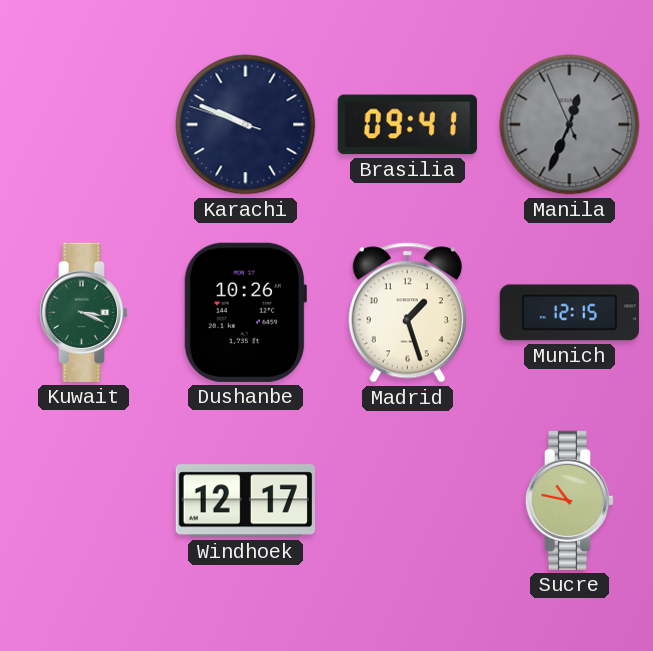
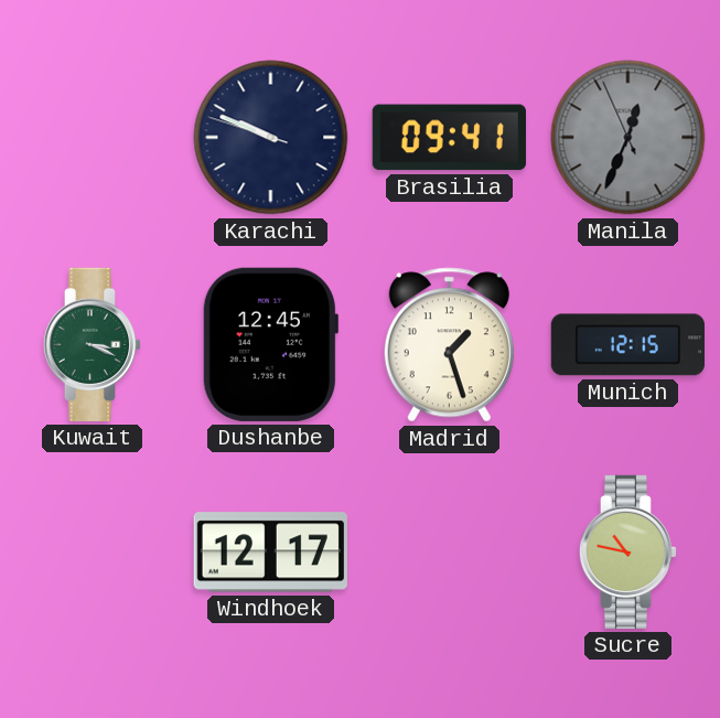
Dushanbe: 10:26 -> 12:45 (270, 344)
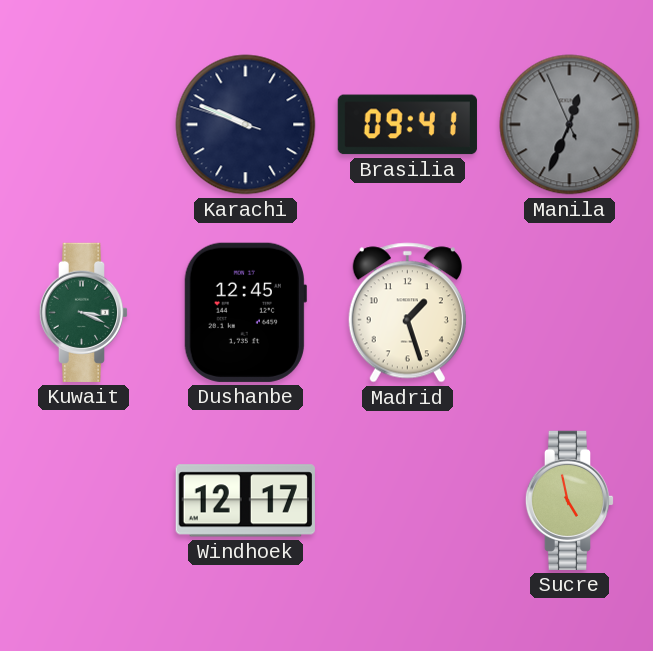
Munich: 12:15 -> none (627, 345)
Sucre: 10:47 -> 4:58 (570, 500)
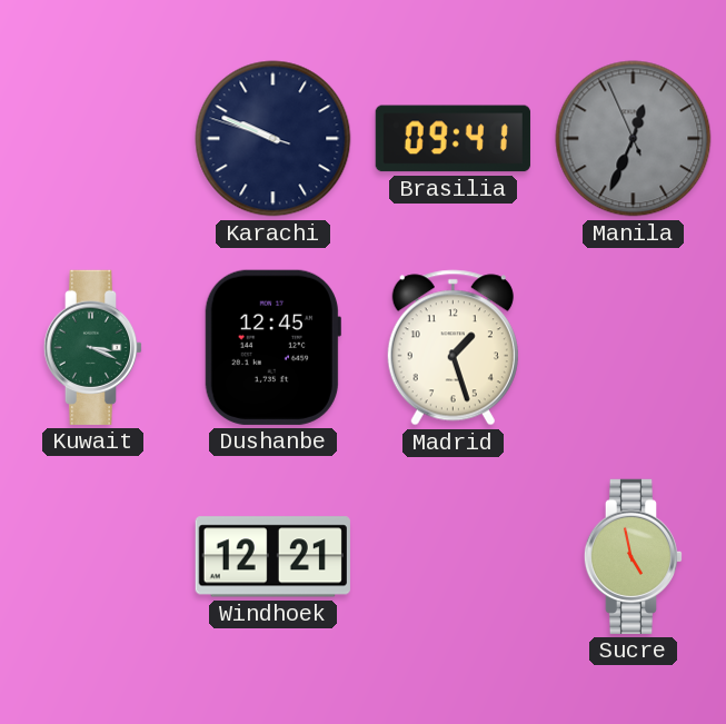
Windhoek: 12:17 -> 12:21 (272, 557)
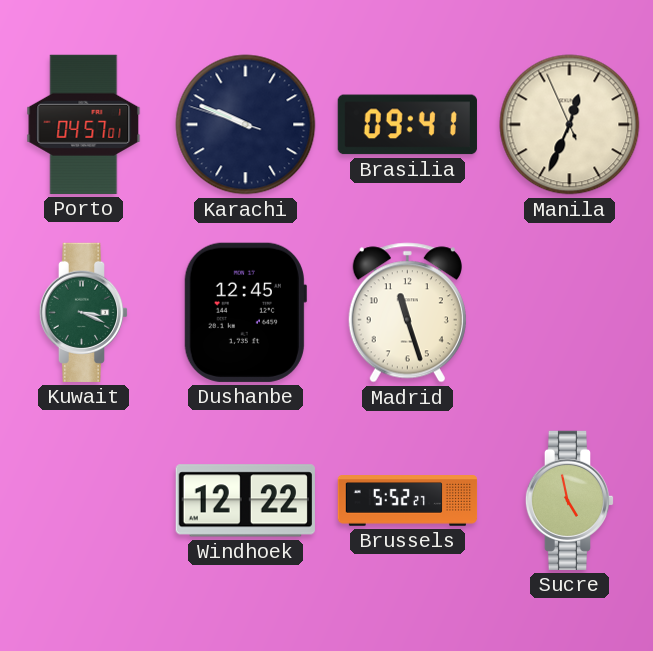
Porto: none -> 04:57 (84, 124)
Manila dial: grey -> cream (570, 125)
Madrid: 1:27 -> 11:27 (407, 313)
Windhoek: 12:21 -> 12:22 (245, 501)
Brussels: none -> 5:52 (408, 501)
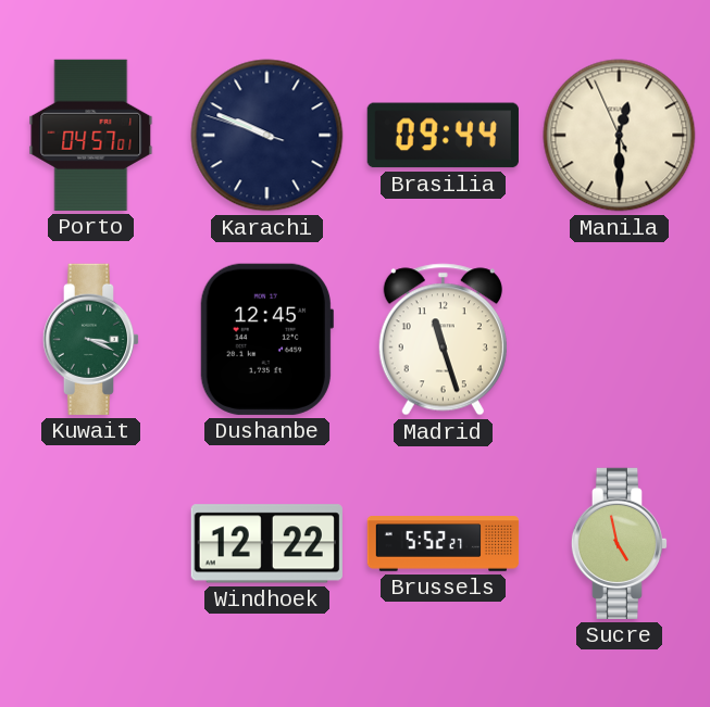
Brasilia: 09:41 -> 09:44 (443, 136)
Manila: 12:33 -> 12:29 (620, 136)
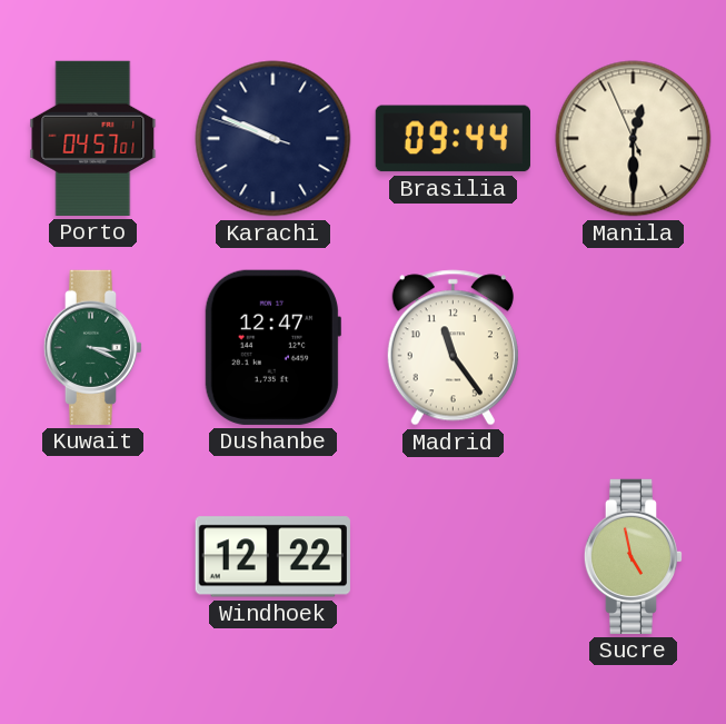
Dushanbe: 12:45 -> 12:47 (272, 347)
Madrid: 11:27 -> 11:24 (452, 348)
Brussels: 5:52 -> none (444, 544)
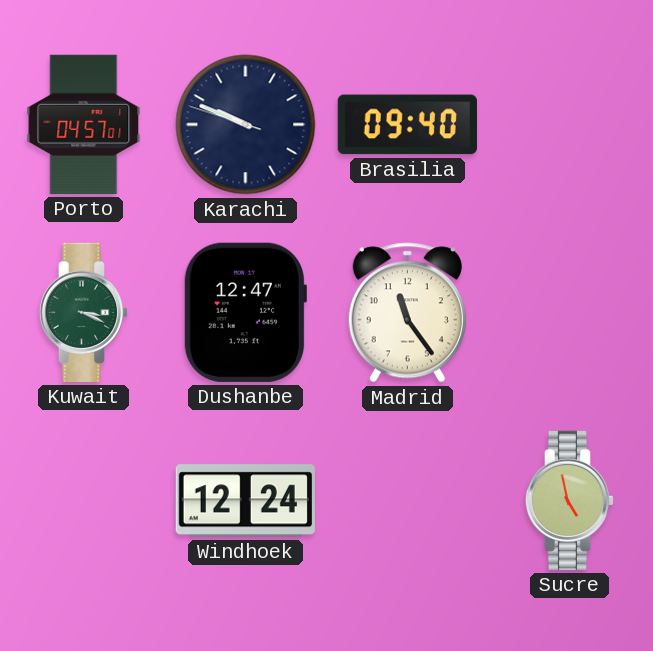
Brasilia: 09:44 -> 09:40 (407, 125)
Manila: 12:29 -> none (634, 139)
Windhoek: 12:22 -> 12:24 (245, 501)
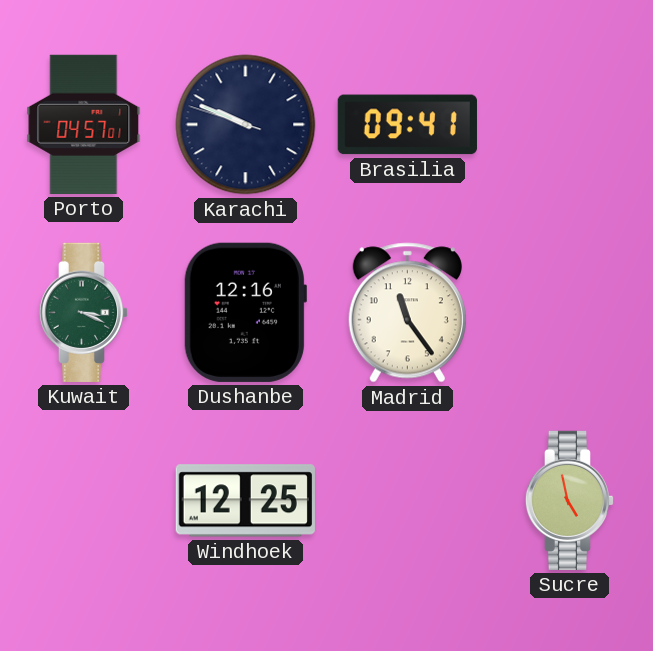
Brasilia: 09:40 -> 09:41 (407, 125)
Dushanbe: 12:47 -> 12:16 (245, 312)
Windhoek: 12:24 -> 12:25 (245, 501)
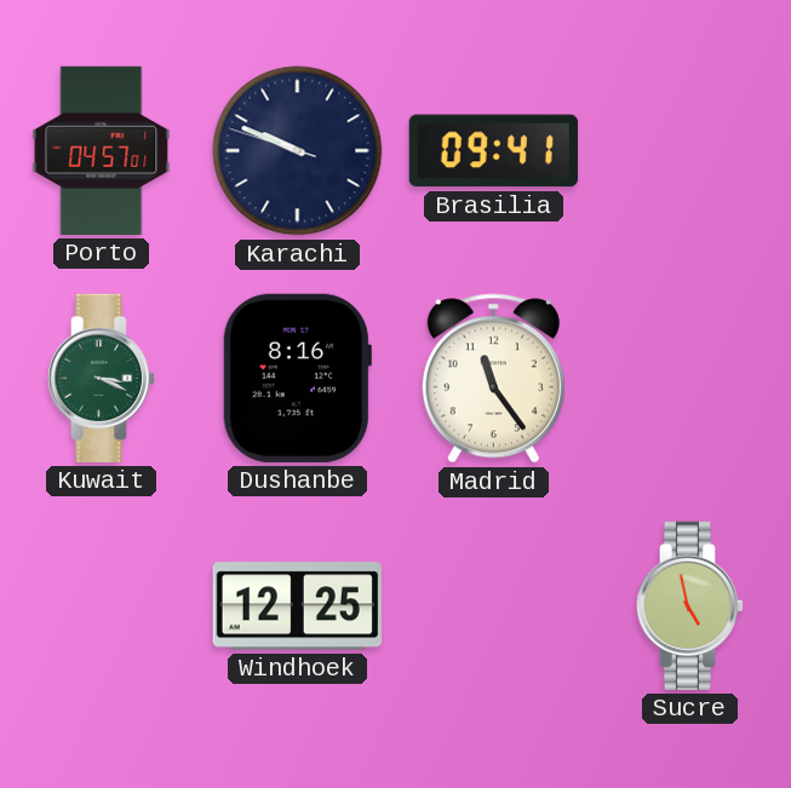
Dushanbe: 12:16 -> 8:16 (297, 378)
